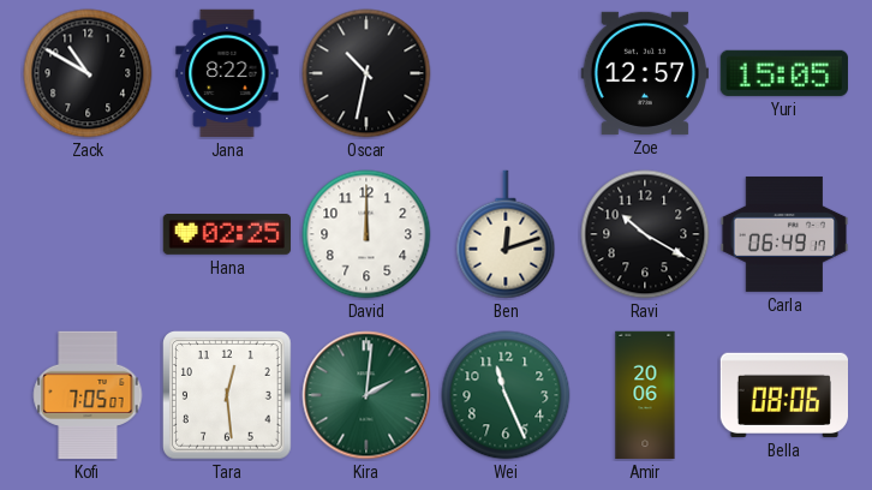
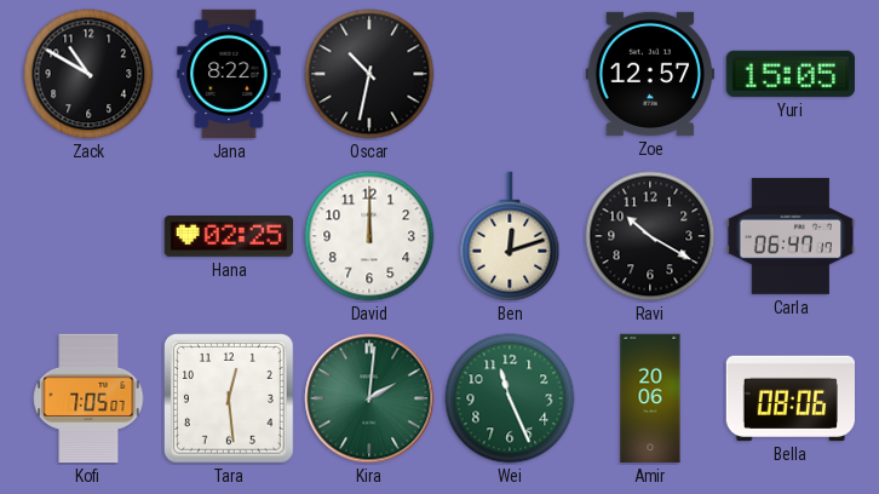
Carla: 06:49 -> 06:47 (791, 236)
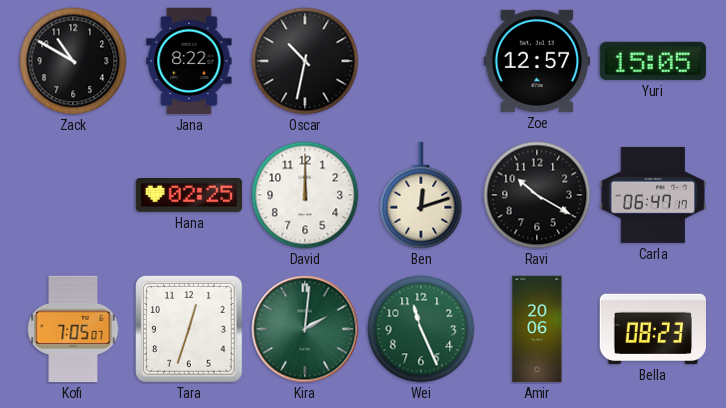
Tara: 12:29 -> 12:33 (190, 330)
Bella: 08:06 -> 08:23 (652, 329)
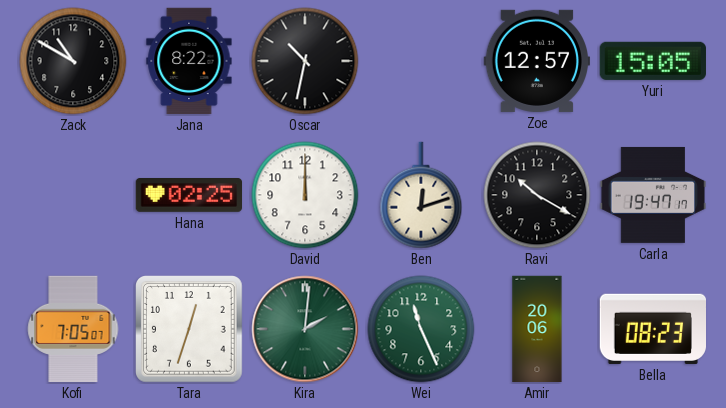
Carla: 06:47 -> 19:47 (653, 195)
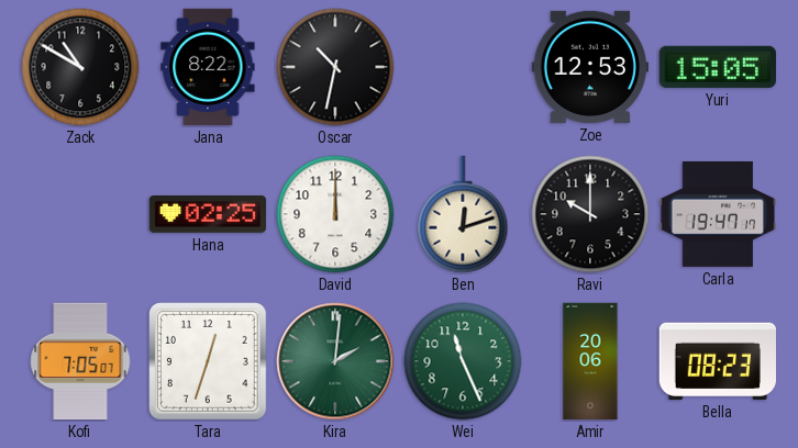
Zoe: 12:57 -> 12:53 (589, 67)
Ravi: 10:20 -> 10:00 (590, 214)
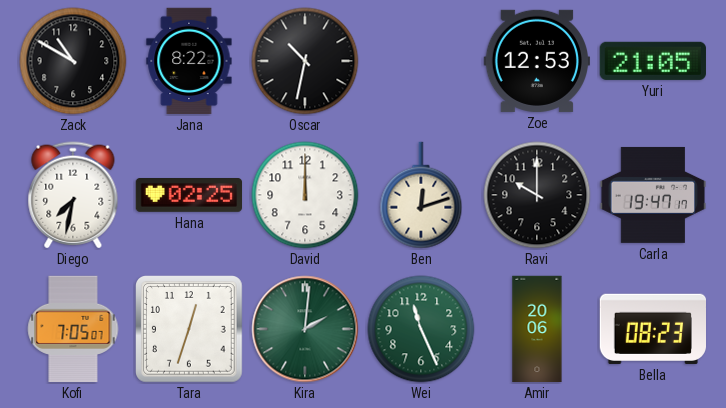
Yuri: 15:05 -> 21:05 (653, 61)
Diego: none -> 7:32 (73, 195)
